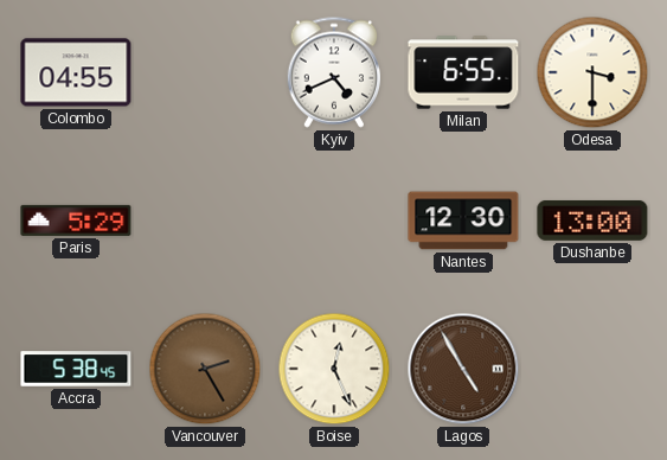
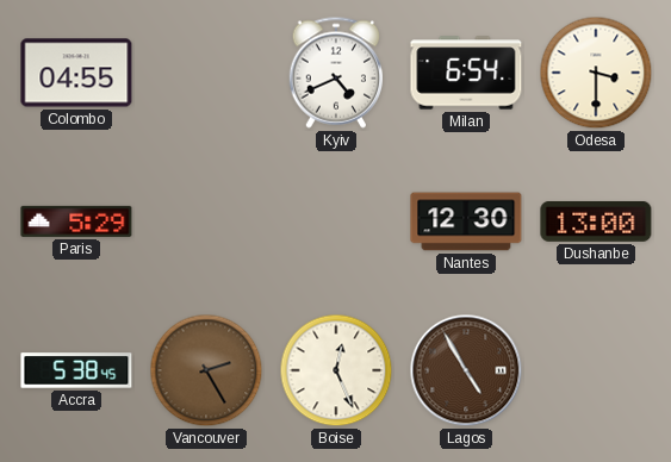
Milan: 6:55 -> 6:54 (466, 73)
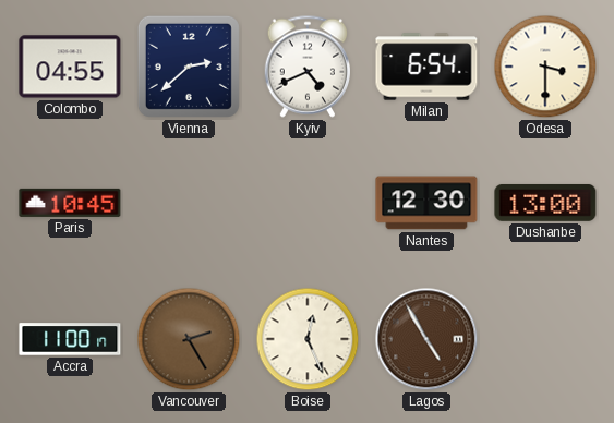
Vienna: none -> 2:38 (189, 67)
Paris: 5:29 -> 10:45 (70, 203)
Accra: 5:38 -> 11:00 (70, 339)
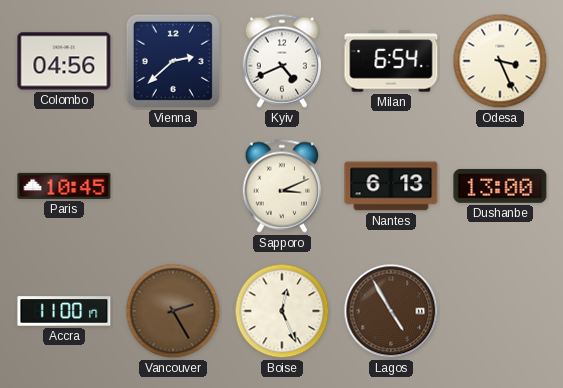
Colombo: 04:55 -> 04:56 (64, 61)
Odesa: 3:30 -> 3:26 (500, 61)
Sapporo: none -> 3:11 (282, 186)
Nantes: 12:30 -> 6:13 (391, 186)
